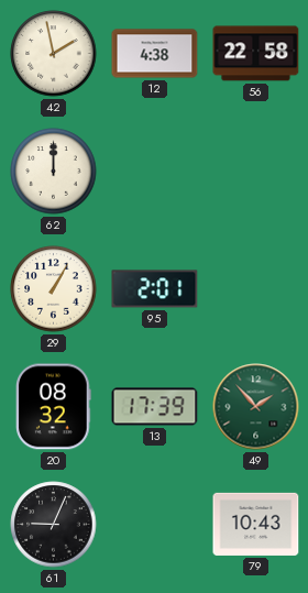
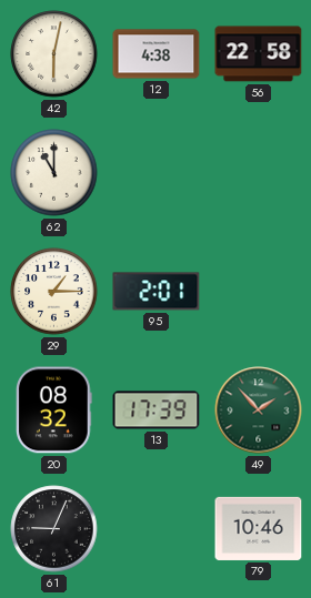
42: 1:58 -> 6:02 (54, 54)
62: 12:00 -> 11:00 (54, 173)
29: 1:05 -> 1:15 (54, 292)
79: 10:43 -> 10:46 (259, 528)
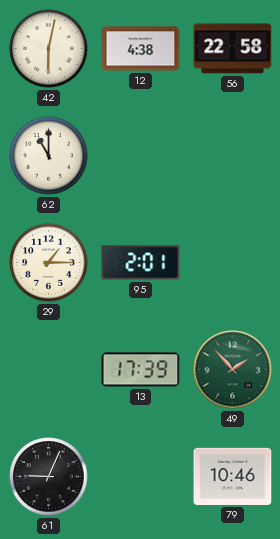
20: 08:32 -> none (54, 411)
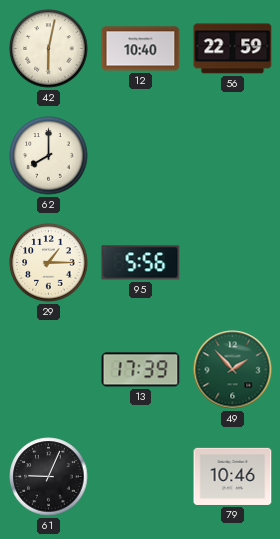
12: 4:38 -> 10:40 (141, 49)
56: 22:58 -> 22:59 (233, 49)
62: 11:00 -> 8:00 (49, 156)
95: 2:01 -> 5:56 (141, 263)
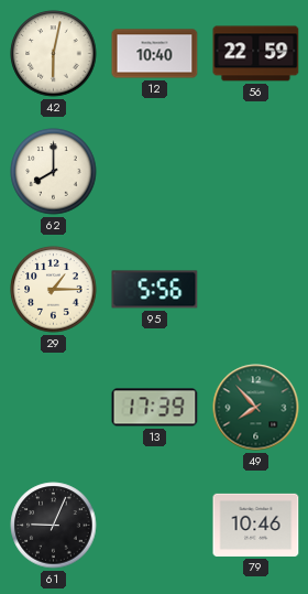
49: 1:53 -> 7:53 (256, 408)
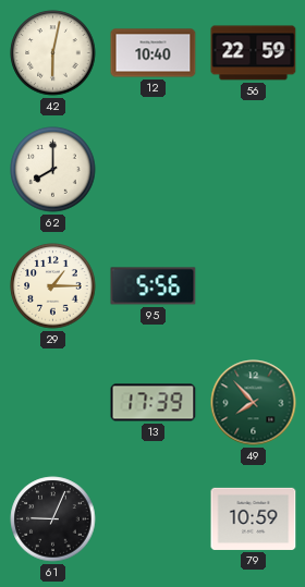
79: 10:46 -> 10:59 (254, 518)
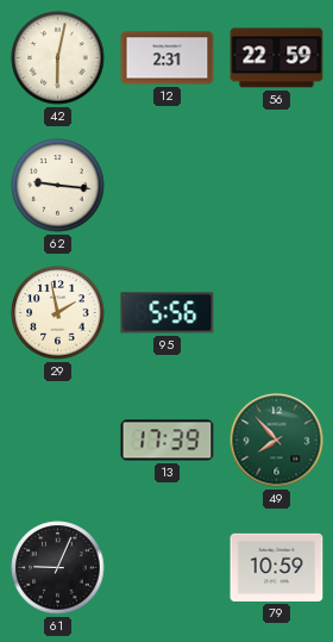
12: 10:40 -> 2:31 (168, 58)
62: 8:00 -> 9:16 (58, 186)
29: 1:15 -> 1:58 (58, 313)
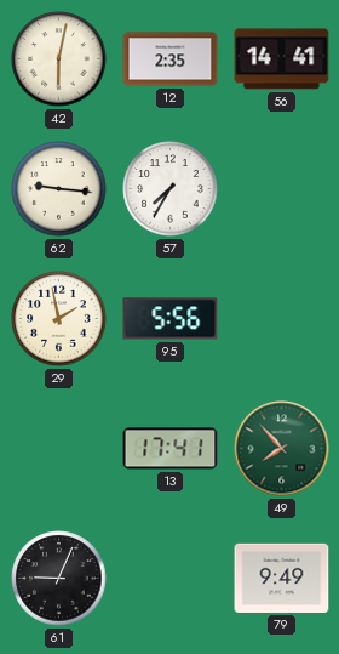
12: 2:31 -> 2:35 (171, 59)
56: 22:59 -> 14:41 (282, 59)
57: none -> 7:35 (171, 189)
13: 17:39 -> 17:41 (171, 449)
79: 10:59 -> 9:49 (282, 578)
